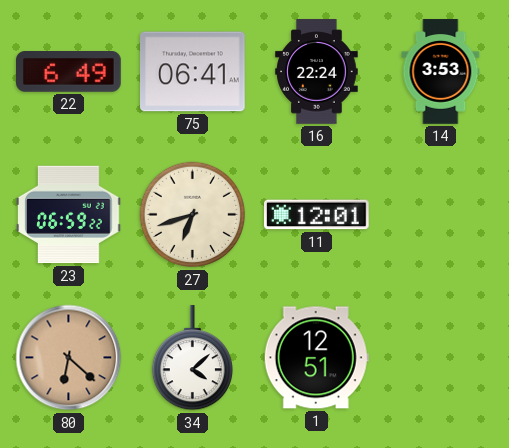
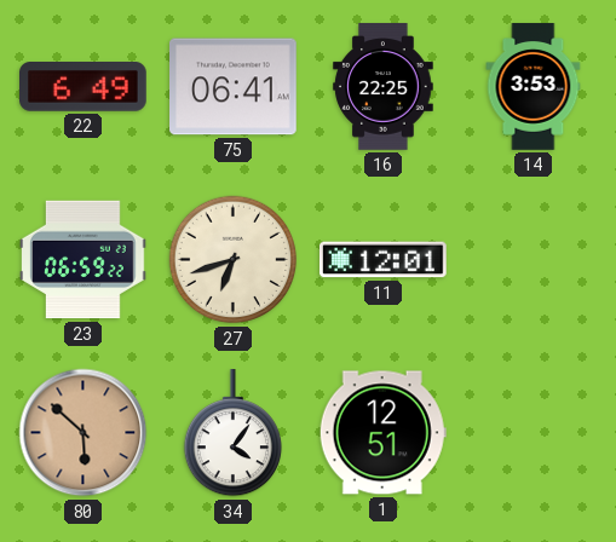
16: 22:24 -> 22:25 (384, 87)
80: 6:22 -> 5:52 (84, 433)
34: 4:08 -> 4:06 (232, 434)
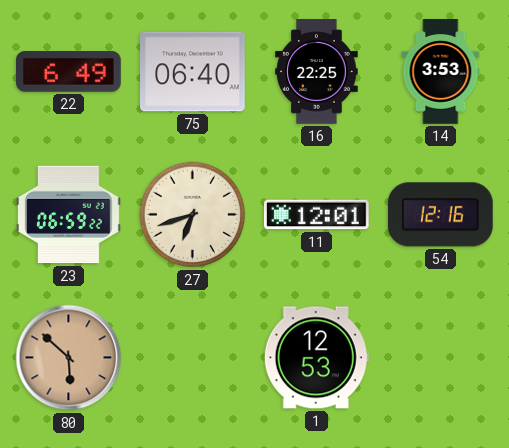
75: 06:41 -> 06:40 (193, 72)
54: none -> 12:16 (440, 215)
34: 4:06 -> none (232, 434)
1: 12:51 -> 12:53 (316, 358)
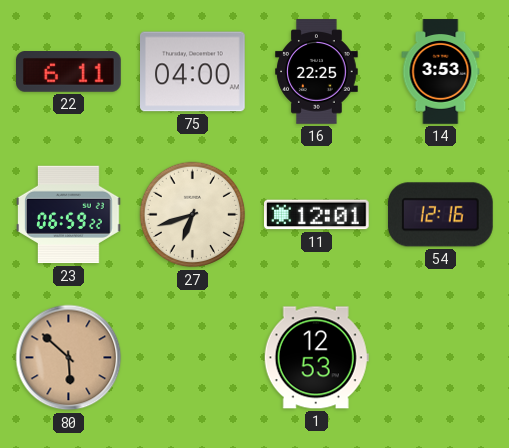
22: 6:49 -> 6:11 (69, 72)
75: 06:40 -> 04:00 (193, 72)
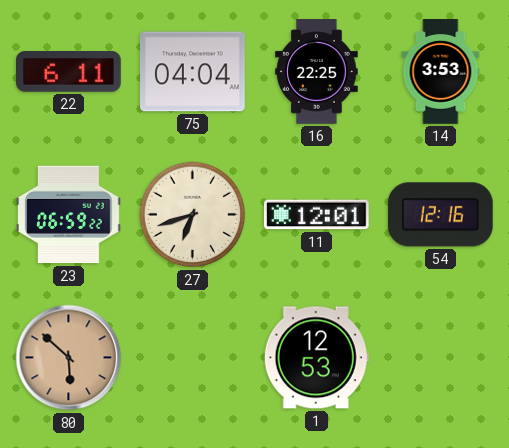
75: 04:00 -> 04:04 (193, 72)
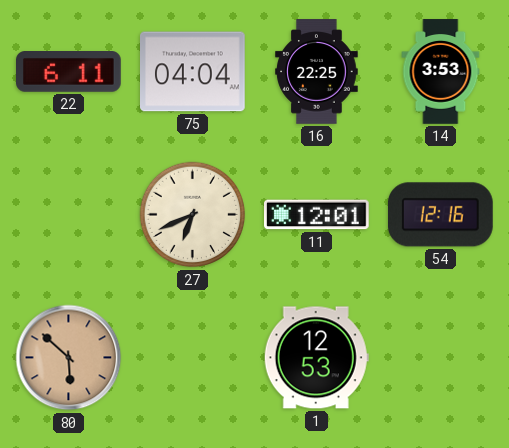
23: 06:59 -> none (69, 215)
27: 6:42 -> 6:41 (193, 215)
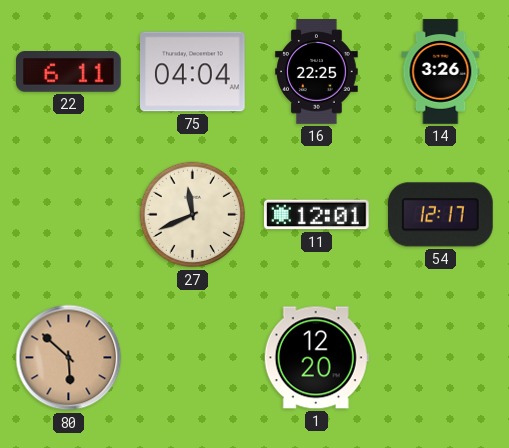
14: 3:53 -> 3:26 (441, 72)
27: 6:41 -> 11:41 (193, 215)
54: 12:16 -> 12:17 (440, 215)
1: 12:53 -> 12:20 (316, 358)
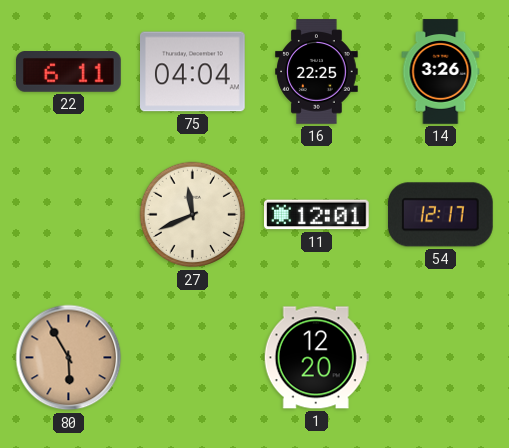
80: 5:52 -> 5:55 (69, 358)
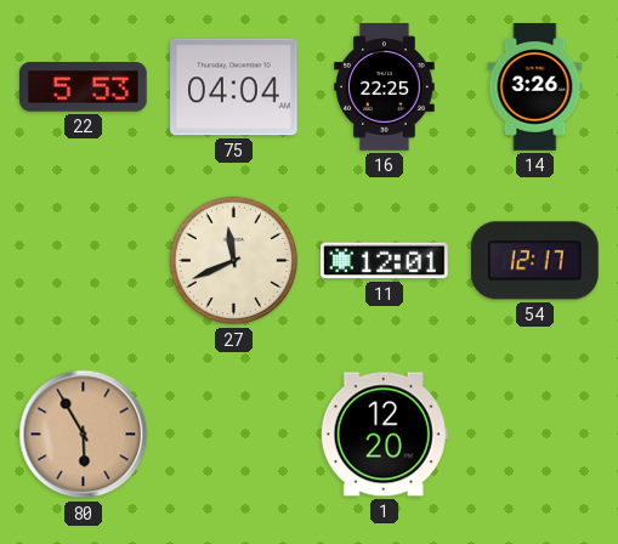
22: 6:11 -> 5:53 (84, 87)
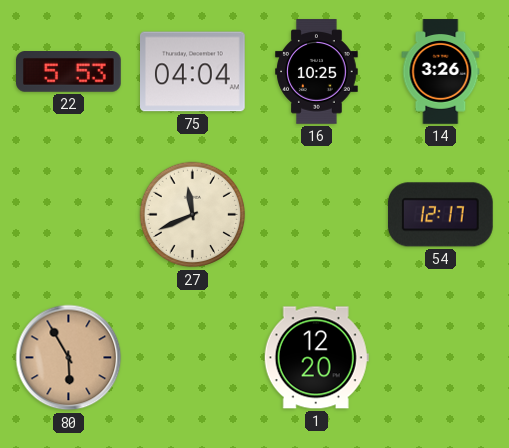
16: 22:25 -> 10:25 (317, 72)
11: 12:01 -> none (385, 261)
